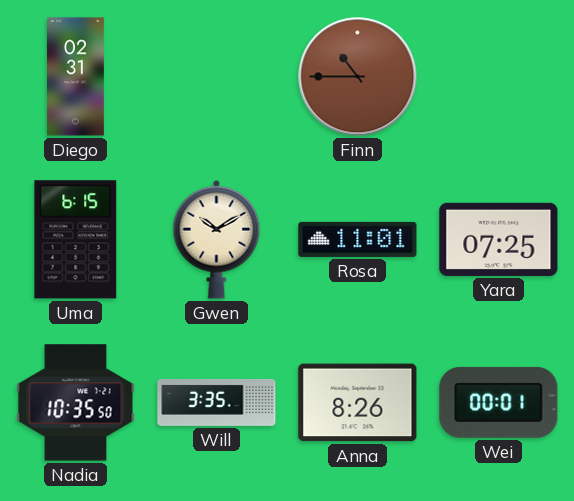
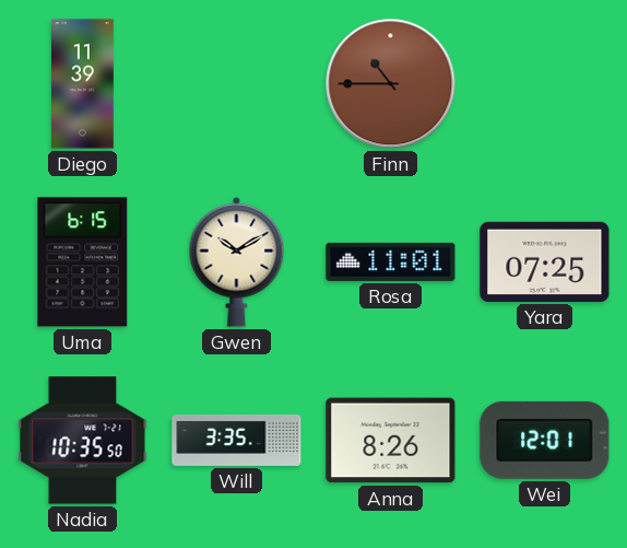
Diego: 02:31 -> 11:39 (83, 84)
Wei: 00:01 -> 12:01 (545, 440)
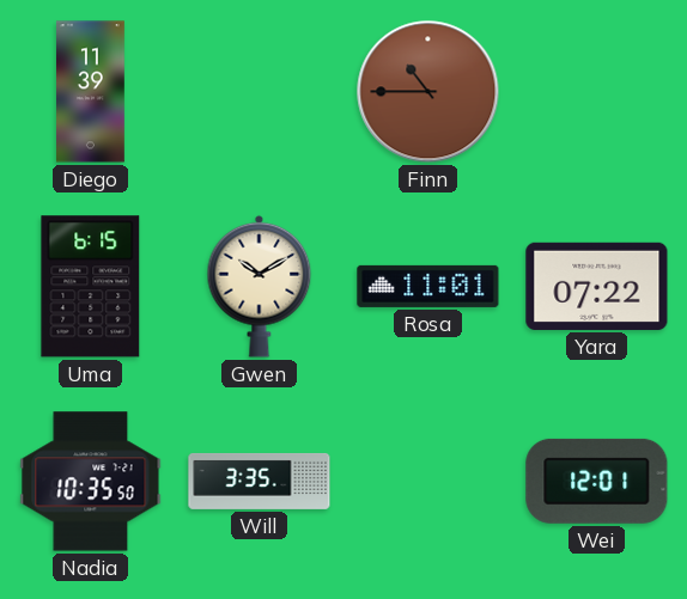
Yara: 07:25 -> 07:22 (597, 286)
Anna: 8:26 -> none (391, 441)
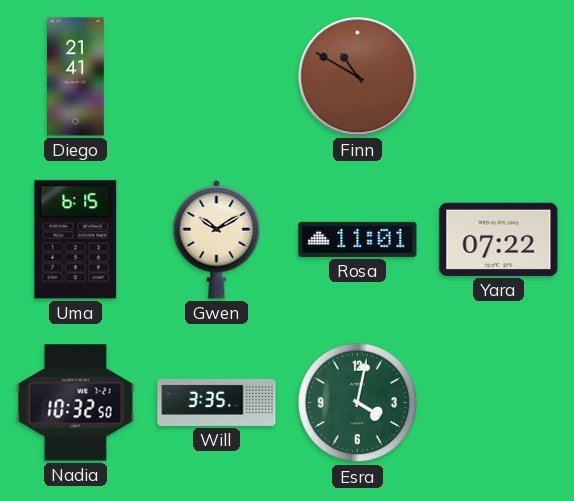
Diego: 11:39 -> 21:41 (76, 77)
Finn: 10:45 -> 10:50 (358, 77)
Nadia: 10:35 -> 10:32 (76, 403)
Esra: none -> 4:02 (358, 403)
Wei: 12:01 -> none (597, 481)
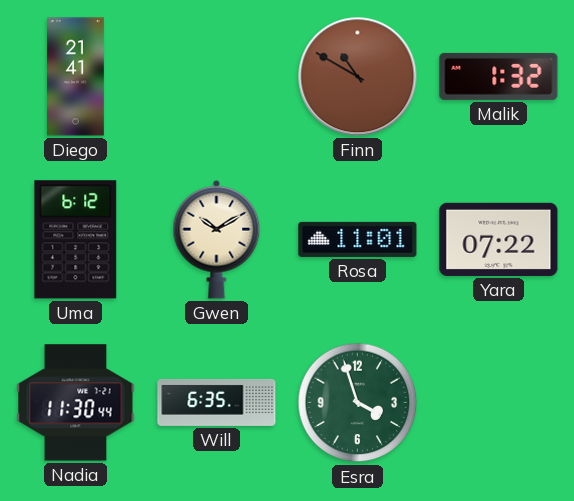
Malik: none -> 1:32 (499, 76)
Uma: 6:15 -> 6:12 (76, 240)
Nadia: 10:32 -> 11:30 (76, 403)
Will: 3:35 -> 6:35 (217, 402)
Esra: 4:02 -> 3:57 (358, 403)
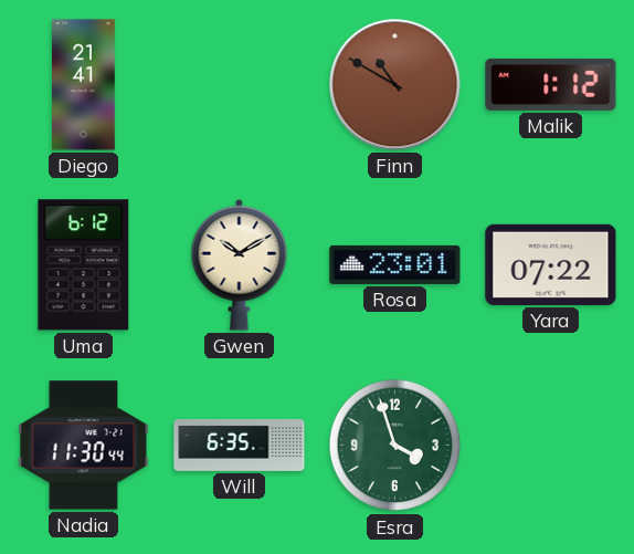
Malik: 1:32 -> 1:12 (551, 84)
Rosa: 11:01 -> 23:01 (395, 264)
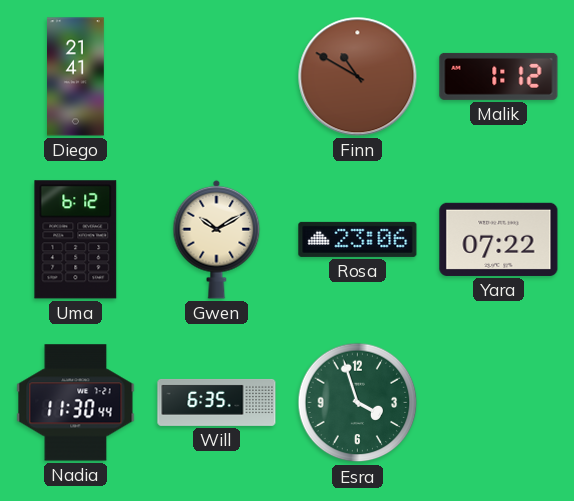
Rosa: 23:01 -> 23:06 (358, 239)
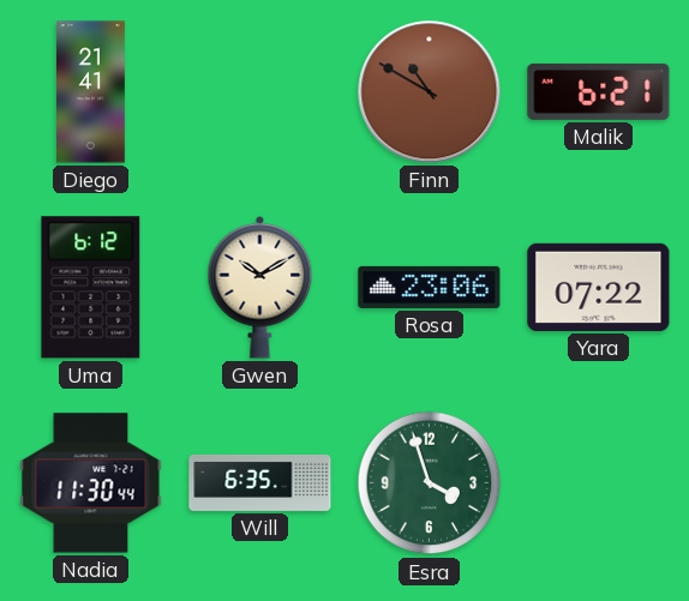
Malik: 1:12 -> 6:21 (599, 91)
